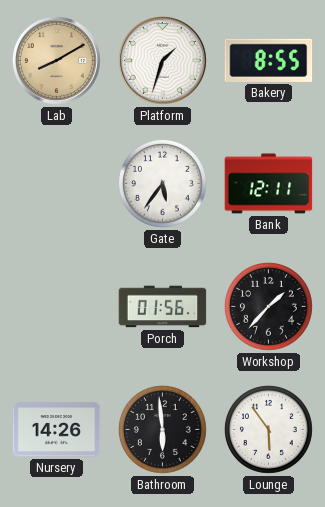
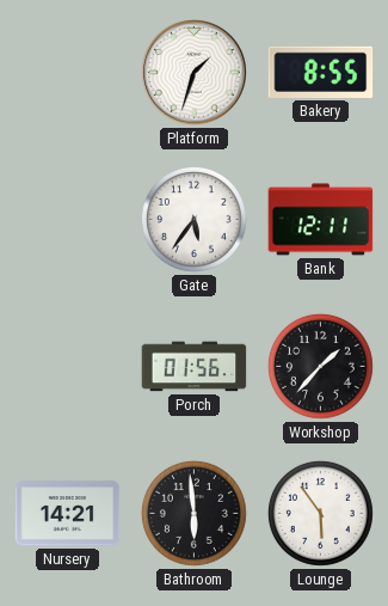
Lab: 8:10 -> none (57, 61)
Nursery: 14:26 -> 14:21 (68, 514)
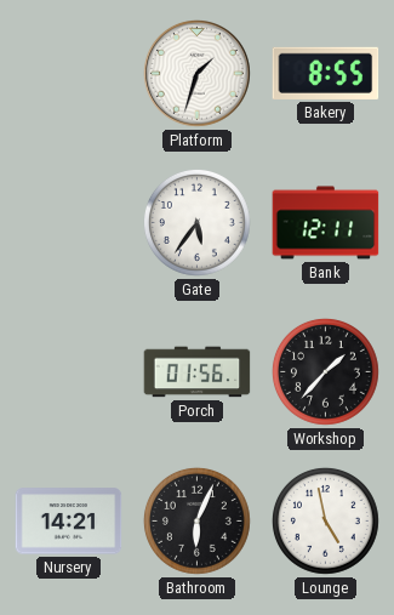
Bathroom: 5:59 -> 6:04 (196, 520)
Lounge: 5:54 -> 4:58 (325, 520)
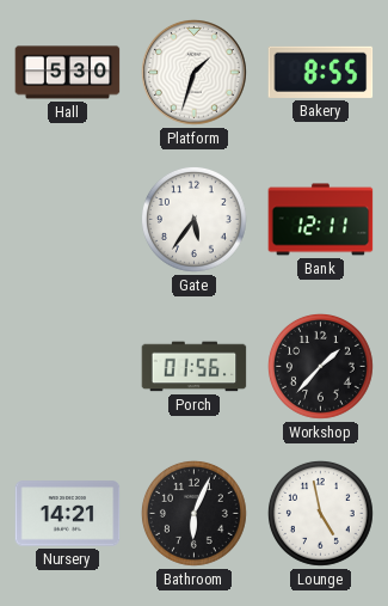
Hall: none -> 5:30 (68, 73)
